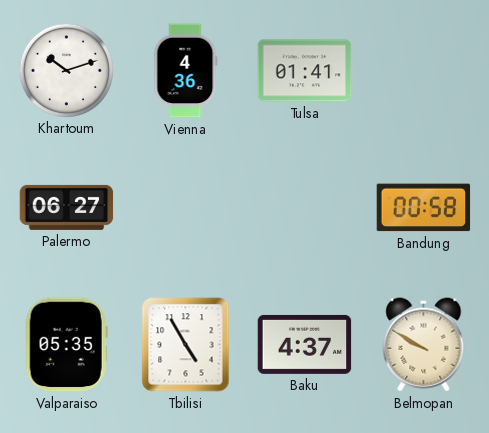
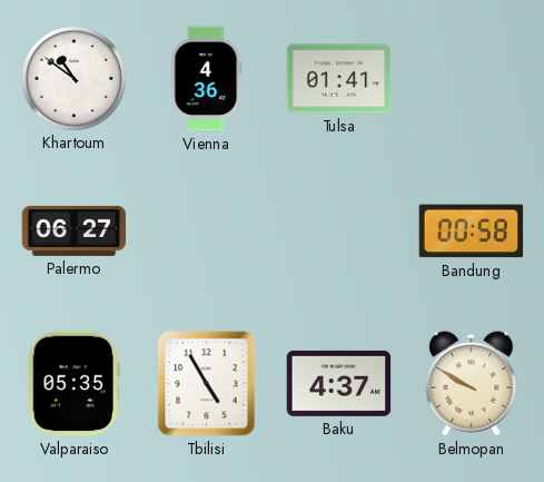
Khartoum: 10:12 -> 10:51 (73, 78)
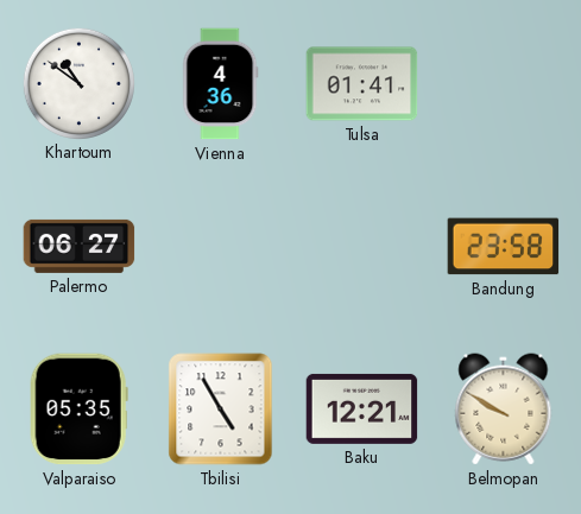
Bandung: 00:58 -> 23:58 (504, 247)
Baku: 4:37 -> 12:21 (362, 408)
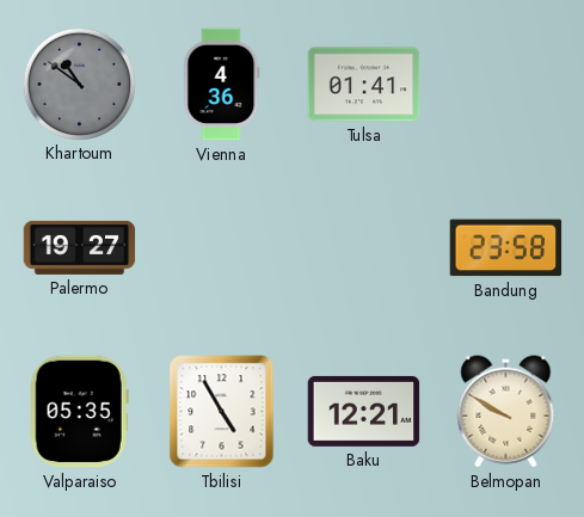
Khartoum dial: white -> grey (79, 84)
Palermo: 06:27 -> 19:27 (80, 247)
